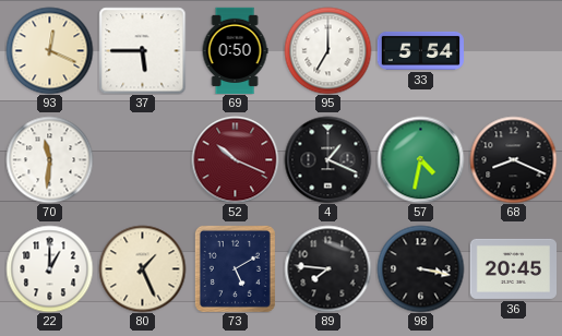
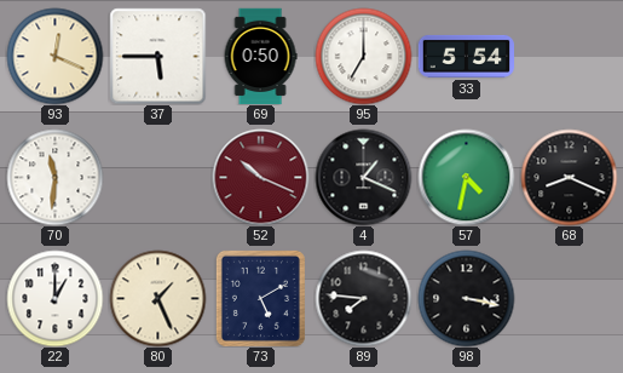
36: 20:45 -> none (513, 268)
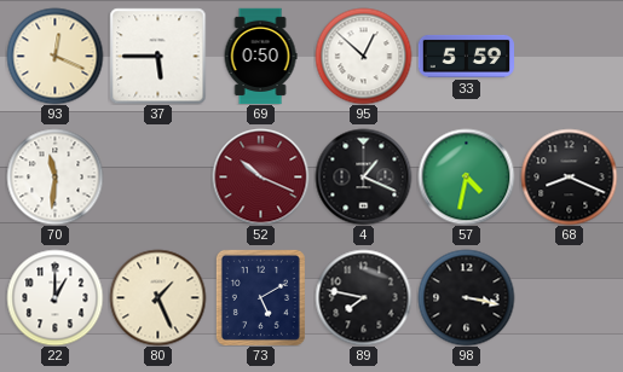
95: 7:00 -> 12:52 (363, 56)
33: 5:54 -> 5:59 (466, 56)
89: 7:46 -> 7:47 (363, 297)
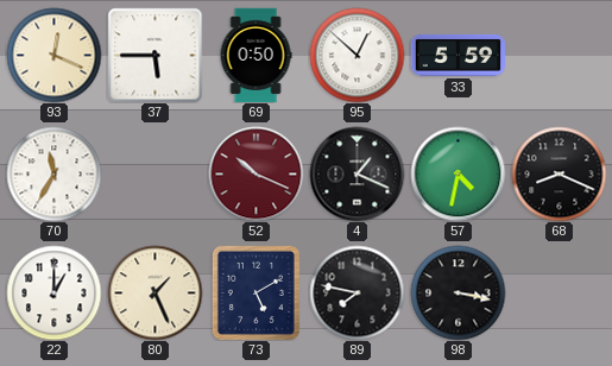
70: 11:31 -> 11:35 (53, 173)
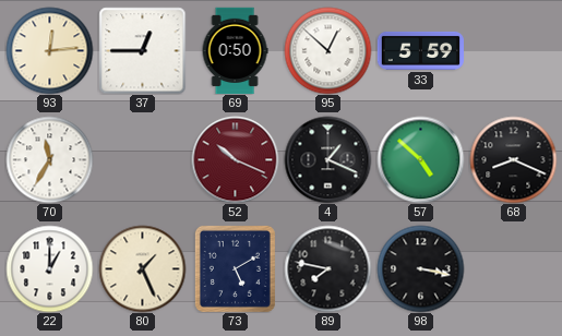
93: 12:19 -> 12:14 (49, 50)
37: 5:45 -> 12:45 (142, 50)
57: 4:32 -> 4:52 (420, 159)
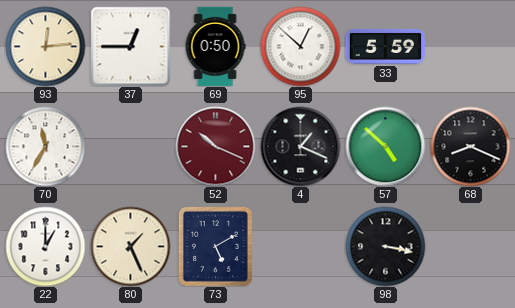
89: 7:47 -> none (327, 268)
